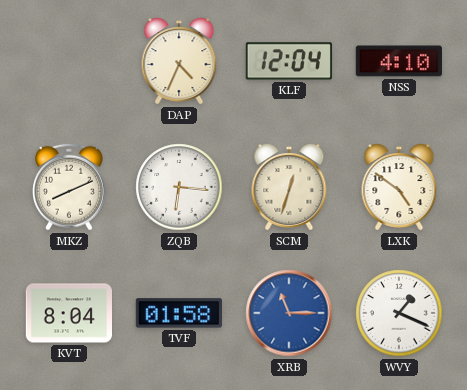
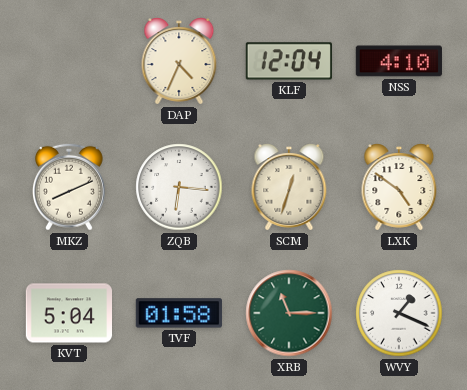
KVT: 8:04 -> 5:04 (68, 313)
XRB dial: blue -> green (289, 313)
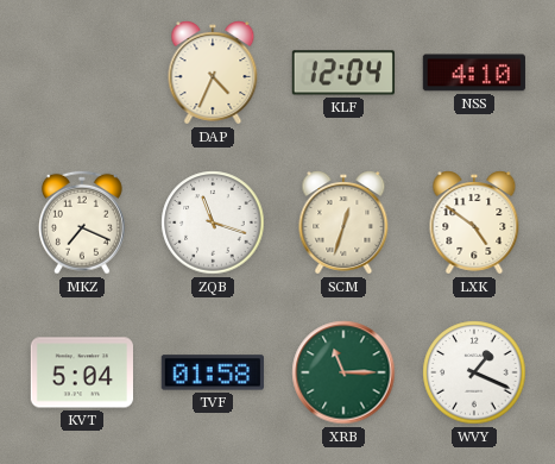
MKZ: 8:11 -> 7:19 (82, 222)
ZQB: 6:16 -> 11:18 (213, 222)
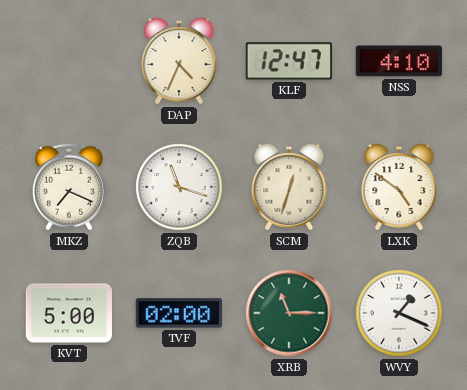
KLF: 12:04 -> 12:47 (289, 61)
KVT: 5:04 -> 5:00 (68, 313)
TVF: 01:58 -> 02:00 (179, 313)
